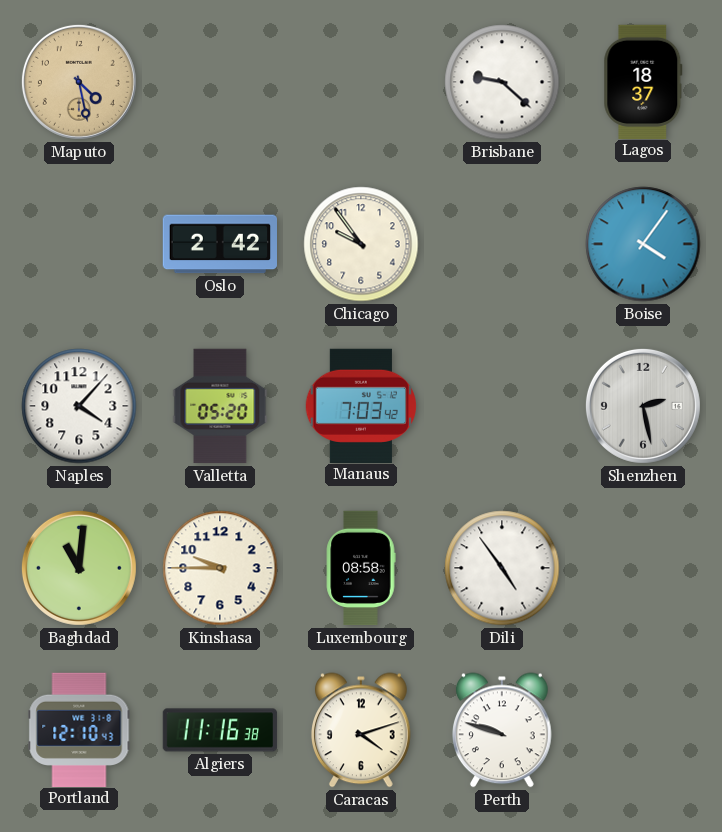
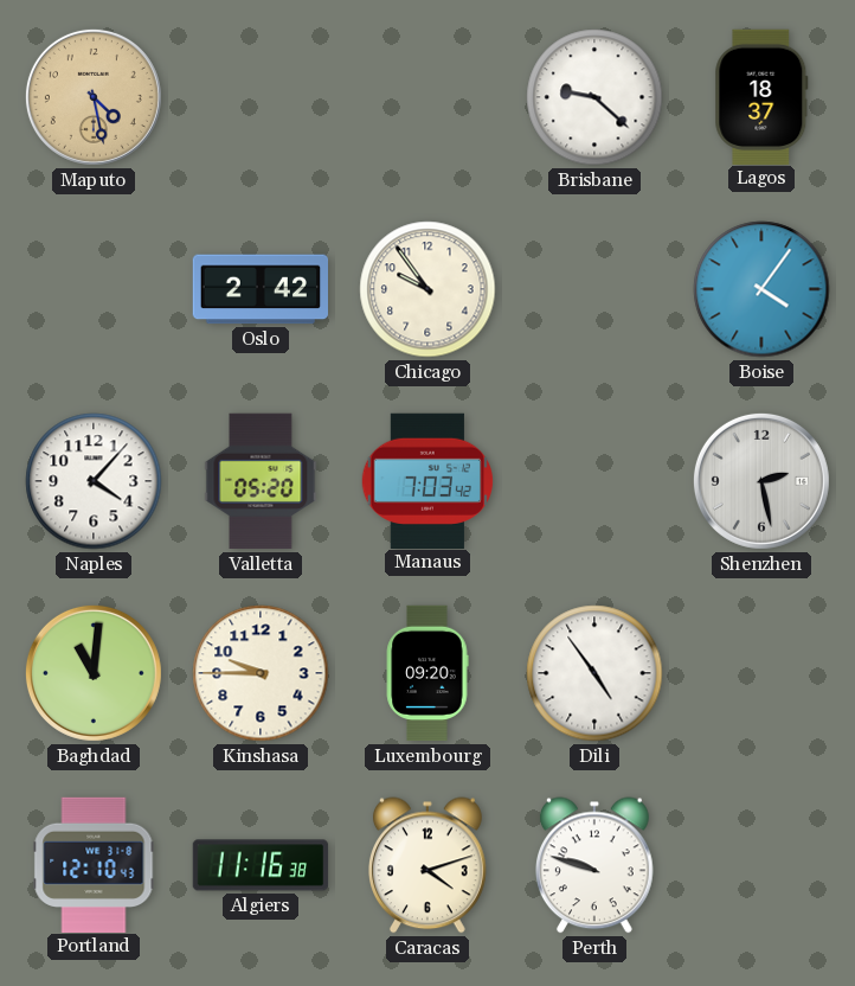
Luxembourg: 08:58 -> 09:20 (427, 673)
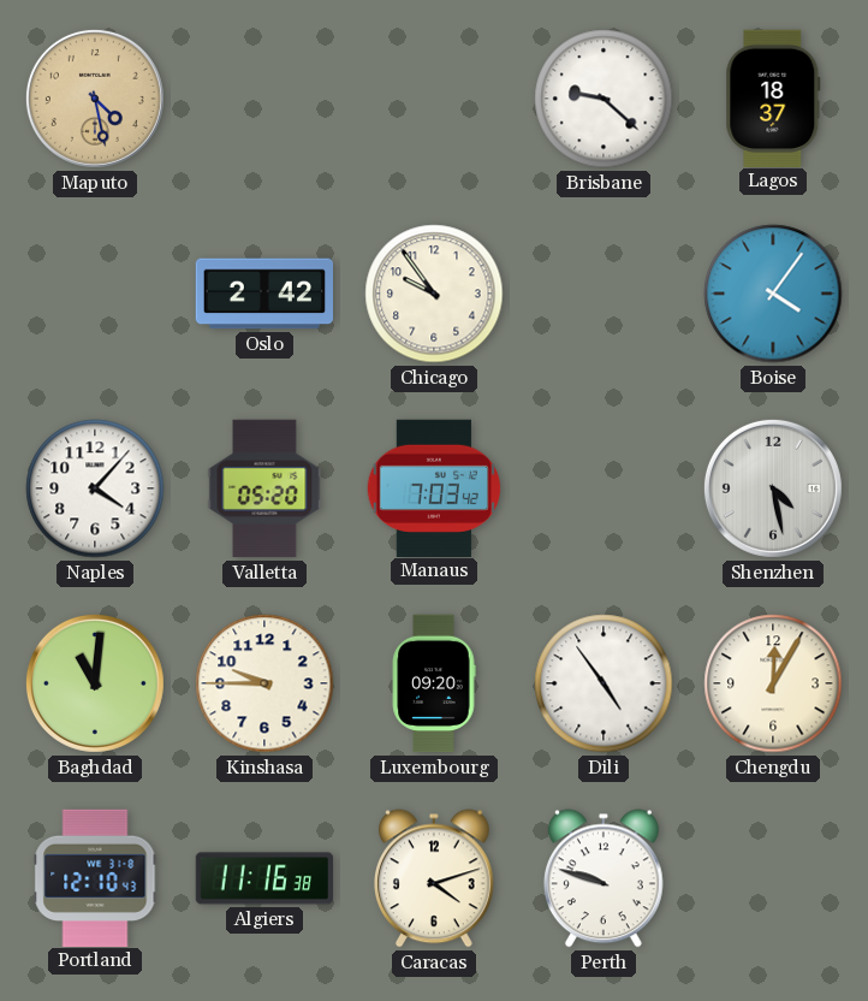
Shenzhen: 2:28 -> 4:28 (773, 488)
Chengdu: none -> 12:05 (773, 683)
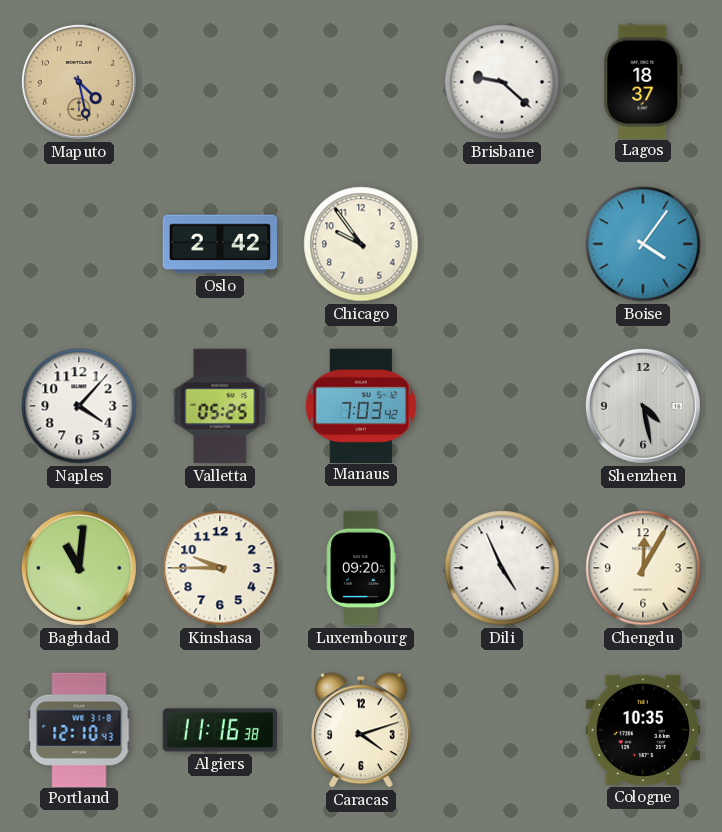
Valletta: 05:20 -> 05:25 (220, 406)
Dili: 4:54 -> 4:56 (502, 568)
Perth: 9:48 -> none (604, 878)
Cologne: none -> 10:35 (642, 730)
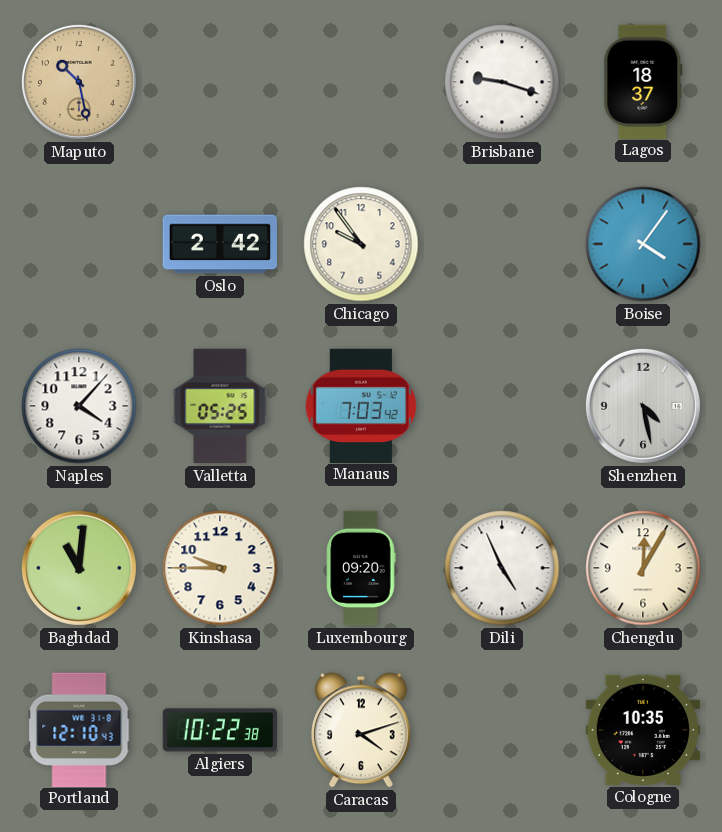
Maputo: 4:28 -> 10:28 (79, 82)
Brisbane: 9:22 -> 9:18 (502, 82)
Algiers: 11:16 -> 10:22 (220, 730)
